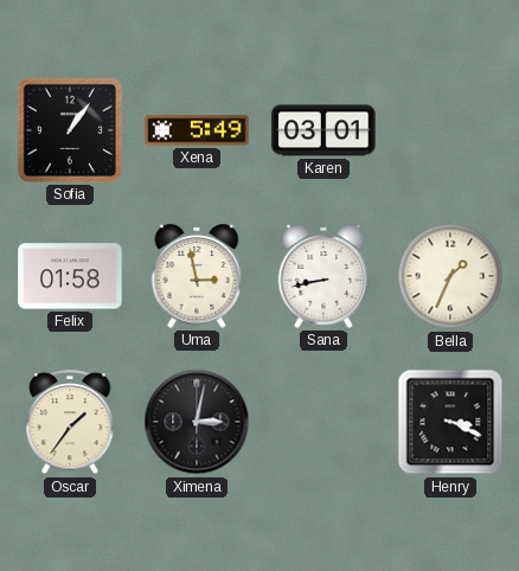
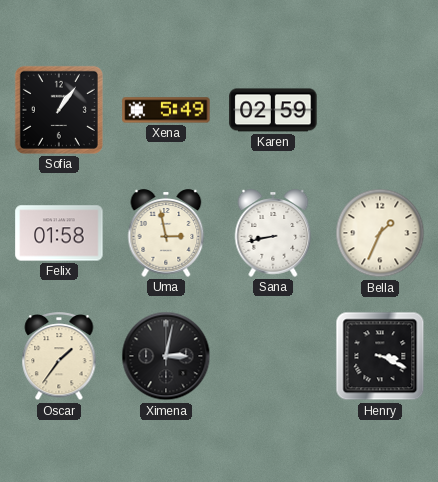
Karen: 03:01 -> 02:59 (273, 110)
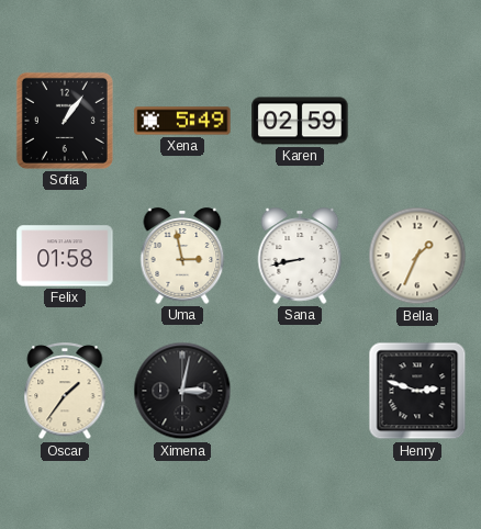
Henry: 3:19 -> 2:48 (417, 391)
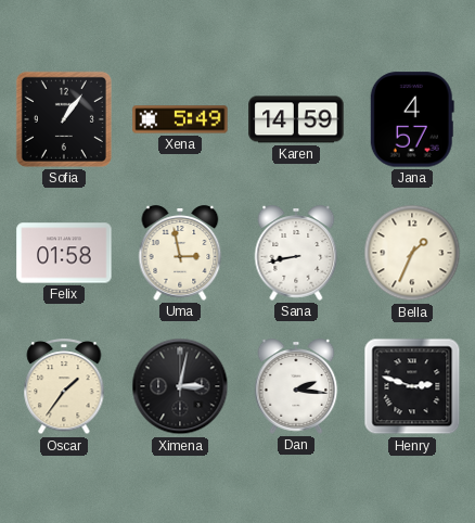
Karen: 02:59 -> 14:59 (296, 119)
Jana: none -> 4:57 (412, 119)
Dan: none -> 2:16 (296, 386)
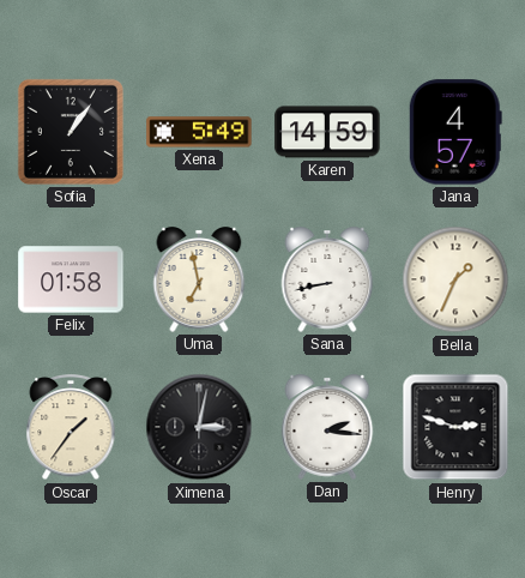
Uma: 2:58 -> 6:58 (199, 279)
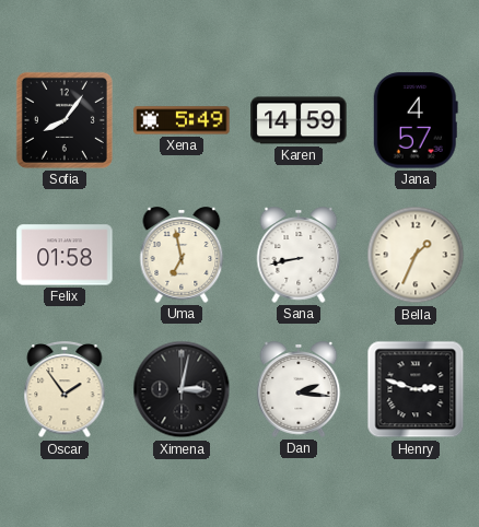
Sofia: 1:06 -> 8:06 (65, 120)
Oscar: 1:36 -> 1:54 (65, 390)
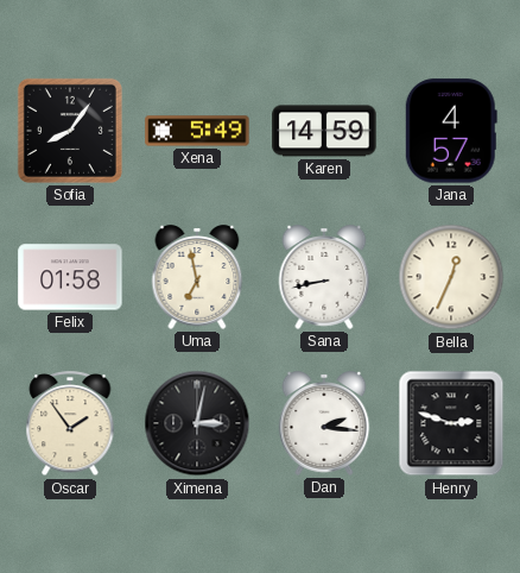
Bella: 1:34 -> 12:34 (451, 277)
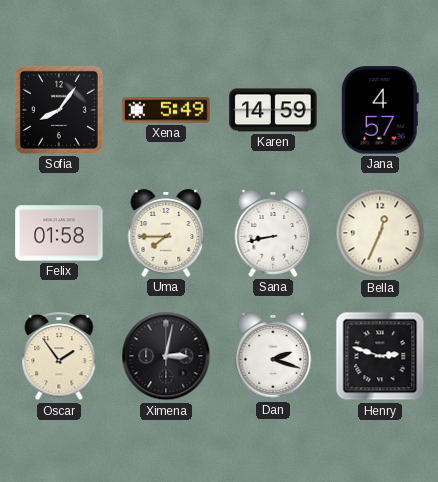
Uma: 6:58 -> 7:45 (166, 233)
Dan: 2:16 -> 2:18 (273, 356)
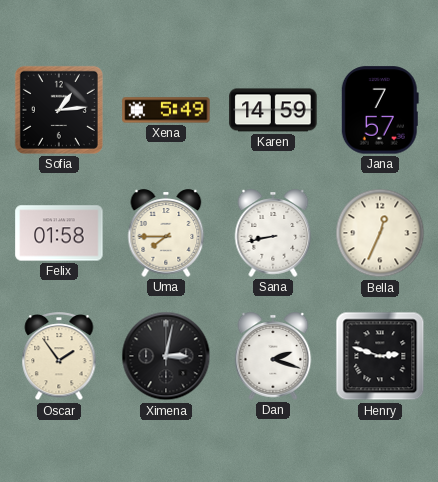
Sofia: 8:06 -> 1:14 (59, 110)
Jana: 4:57 -> 7:57 (380, 110)
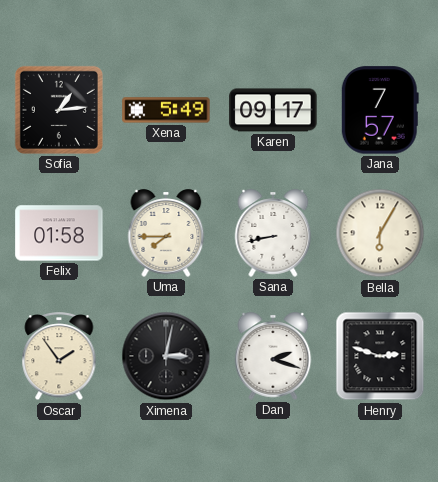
Karen: 14:59 -> 09:17 (273, 110)
Bella: 12:34 -> 6:05 (380, 233)
